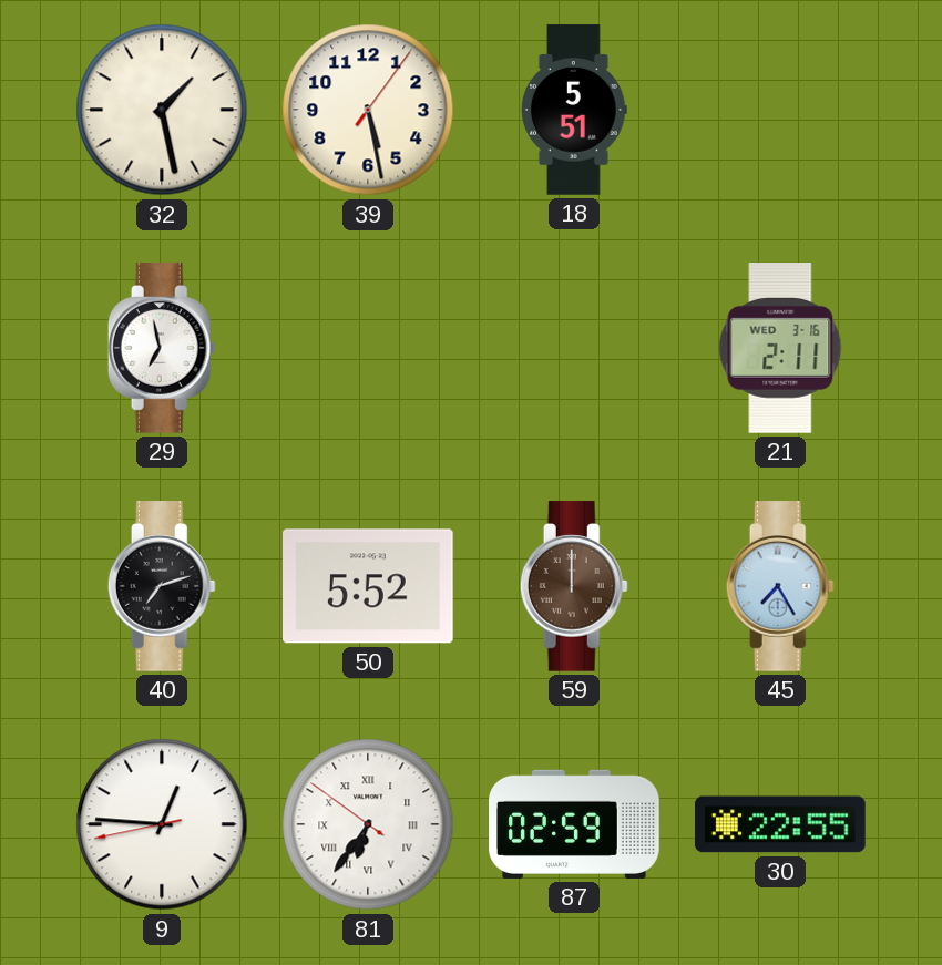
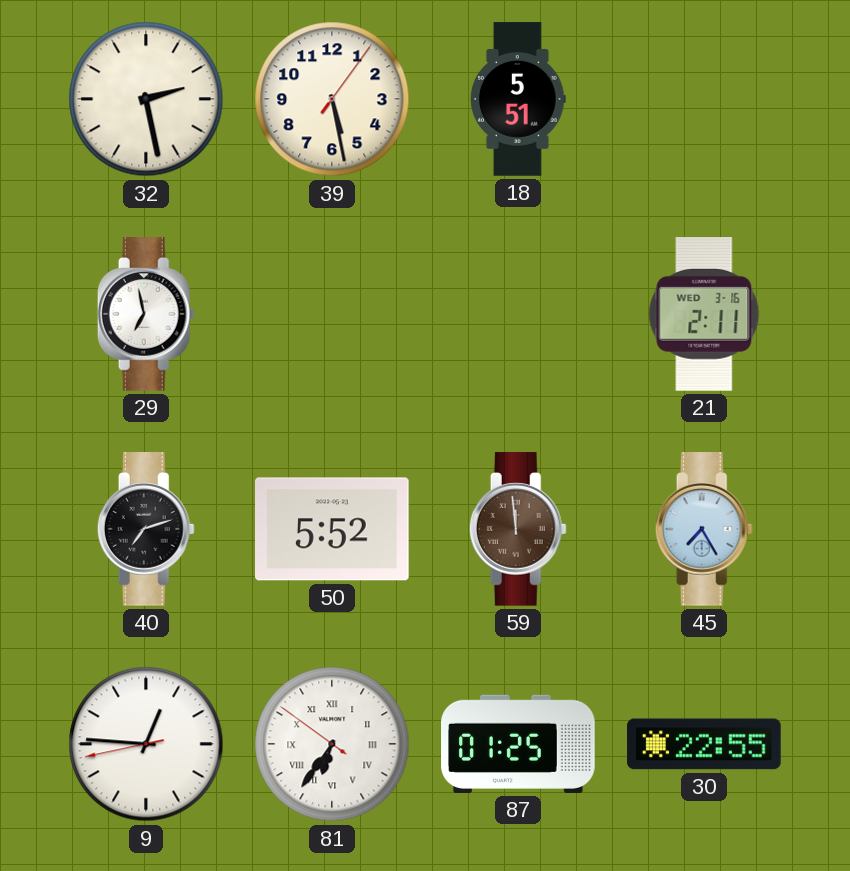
32: 1:28 -> 2:28 (146, 99)
59: 12:00 -> 11:59 (518, 529)
87: 02:59 -> 01:25 (518, 744)
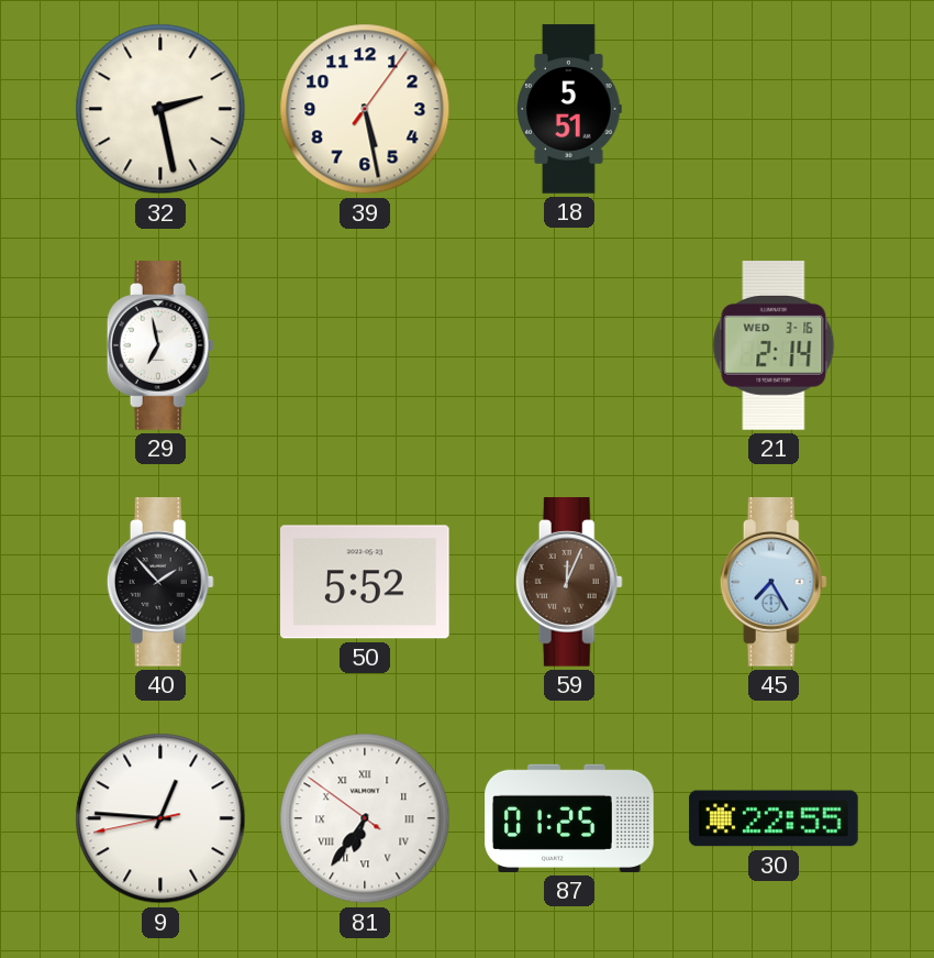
21: 2:11 -> 2:14 (774, 346)
40: 7:12 -> 1:53 (160, 582)
59: 11:59 -> 12:04 (569, 582)
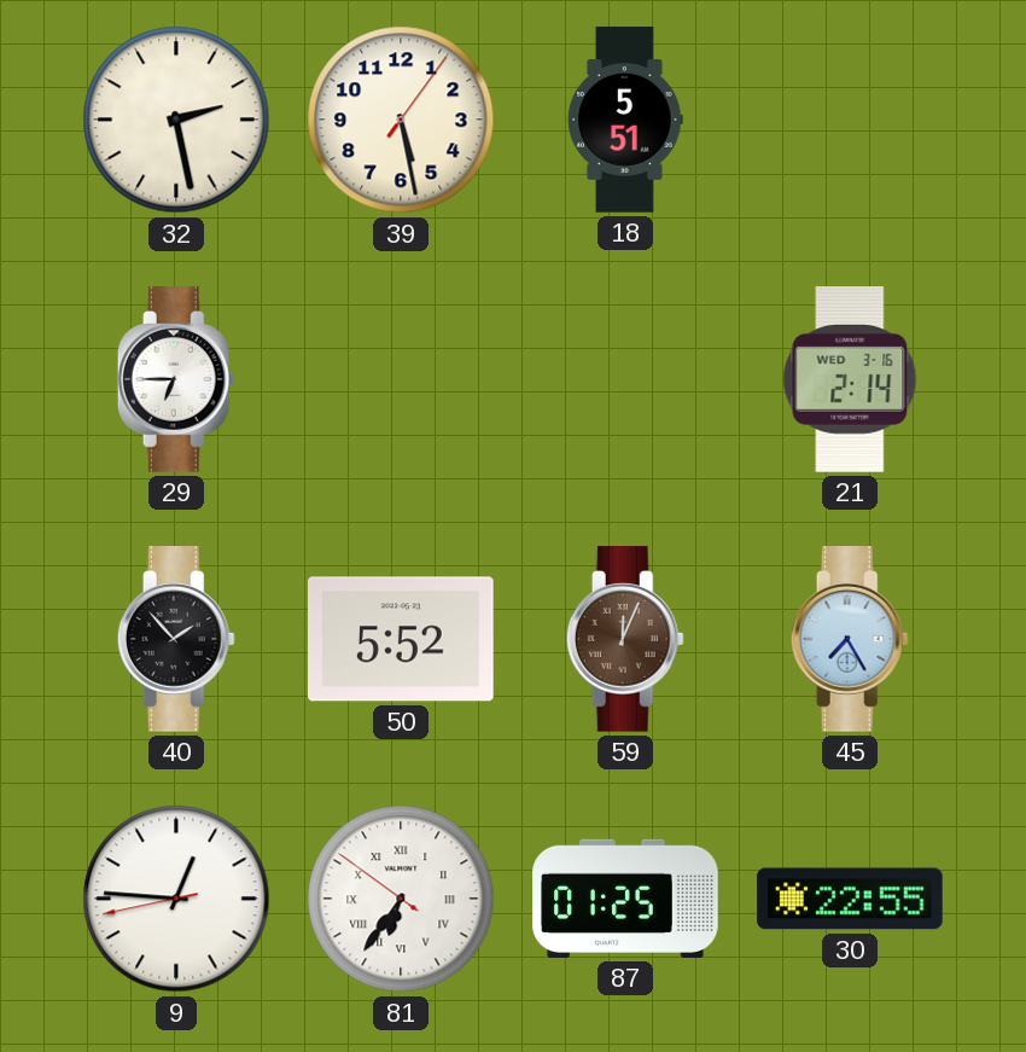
29: 6:58 -> 6:45 (176, 379)
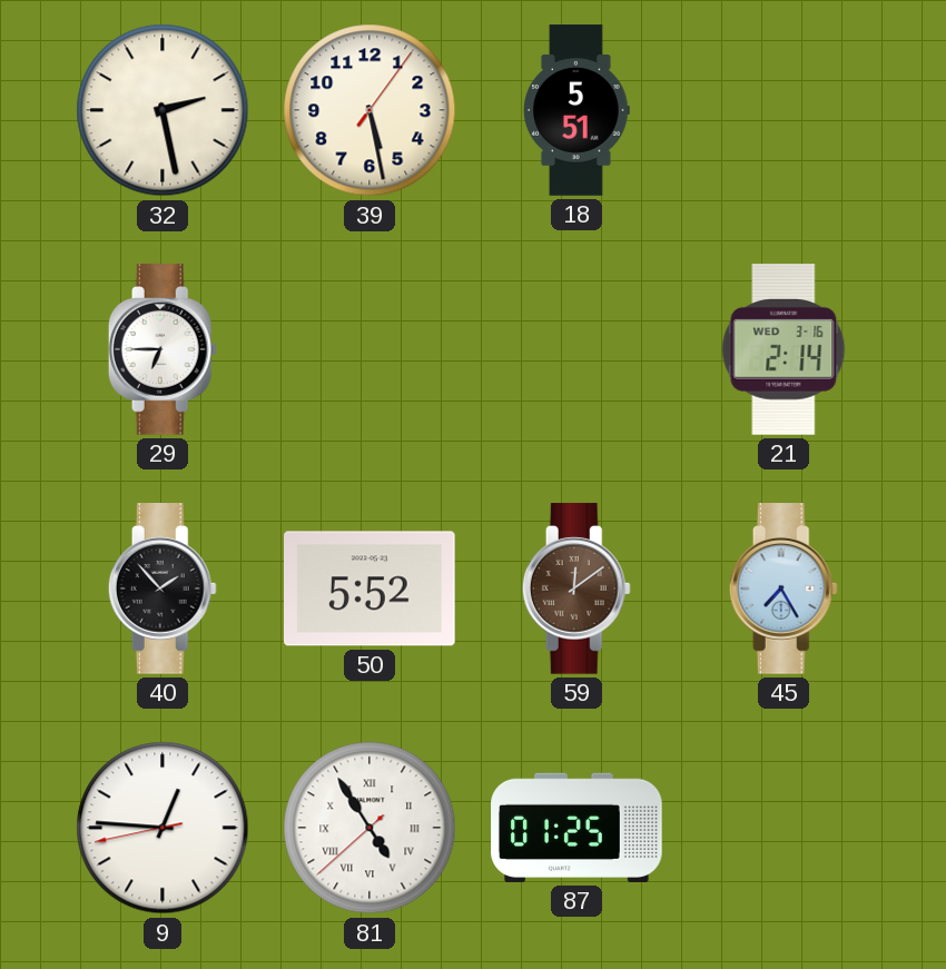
59: 12:04 -> 12:09 (577, 589)
81: 6:35 -> 4:54 (369, 828)
30: 22:55 -> none (850, 899)
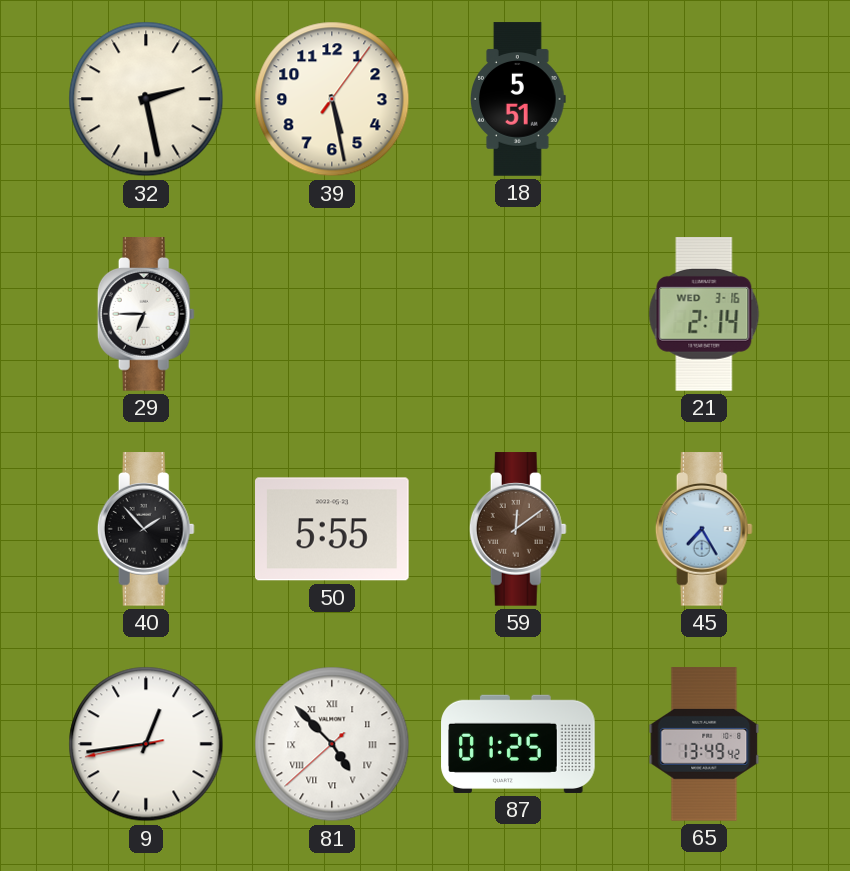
50: 5:52 -> 5:55 (333, 529)
9: 12:45 -> 12:43 (146, 744)
81: 4:54 -> 4:52 (332, 744)
65: none -> 13:49 (704, 744)
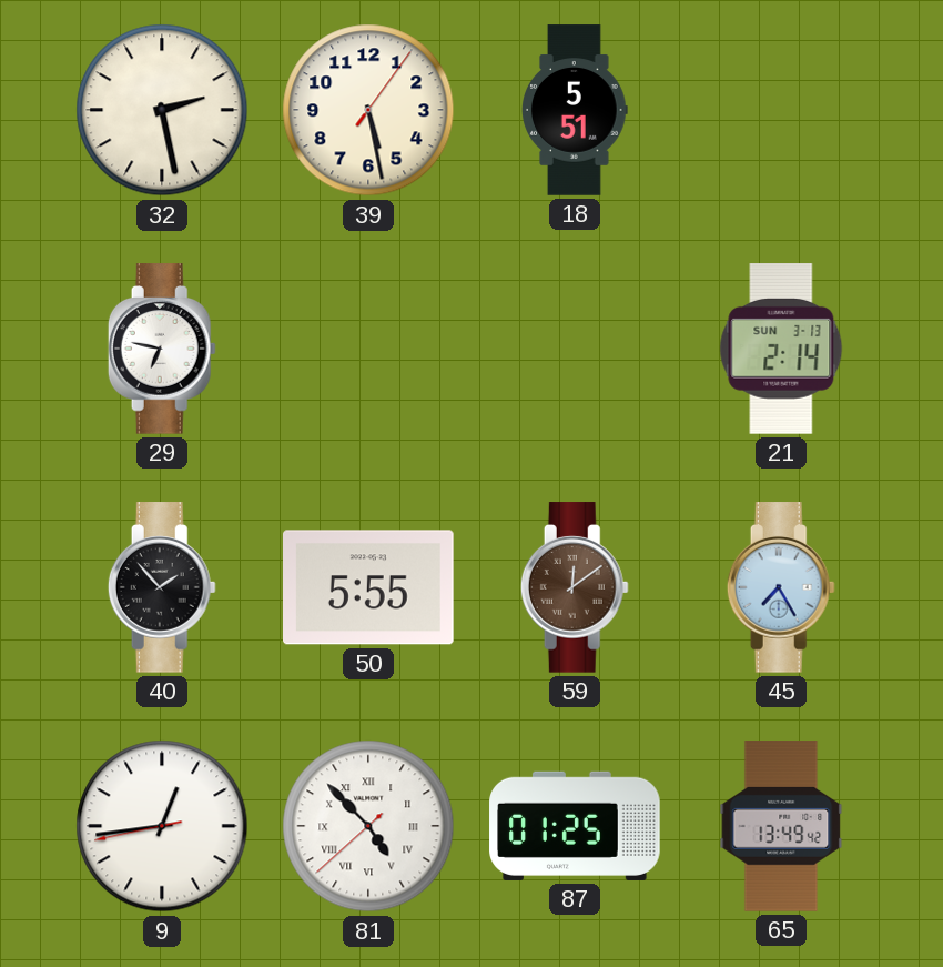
29: 6:45 -> 6:47 (162, 349)
21 date: WED 3-16 -> SUN 3-13 (781, 350)
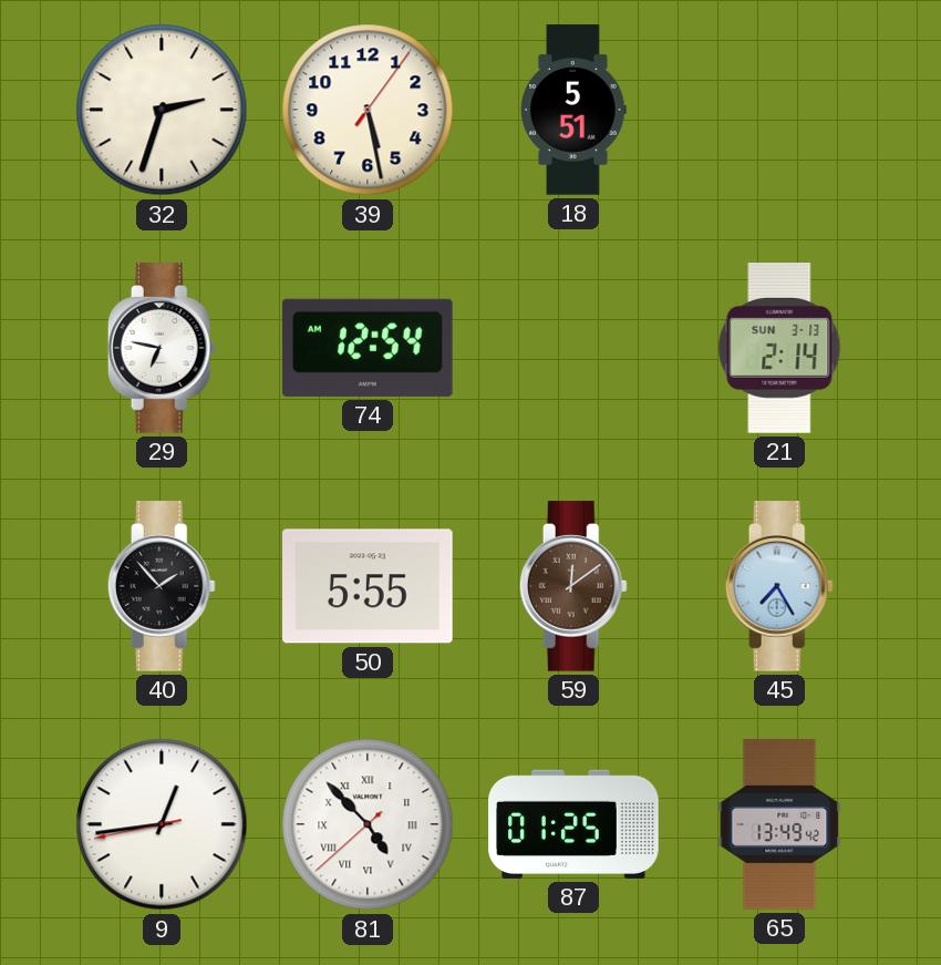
32: 2:28 -> 2:33 (162, 110)
74: none -> 12:54 (368, 348)
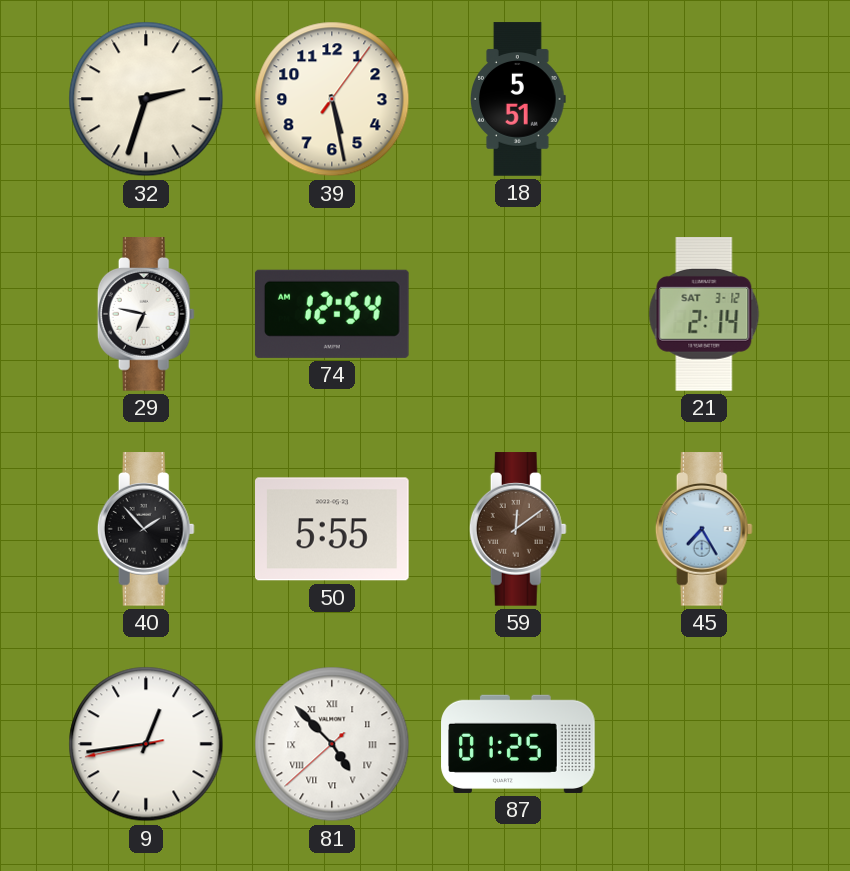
21 date: SUN 3-13 -> SAT 3-12 (704, 315)
65: 13:49 -> none (779, 824)
